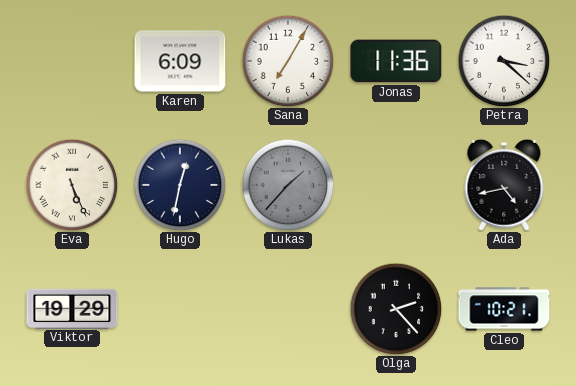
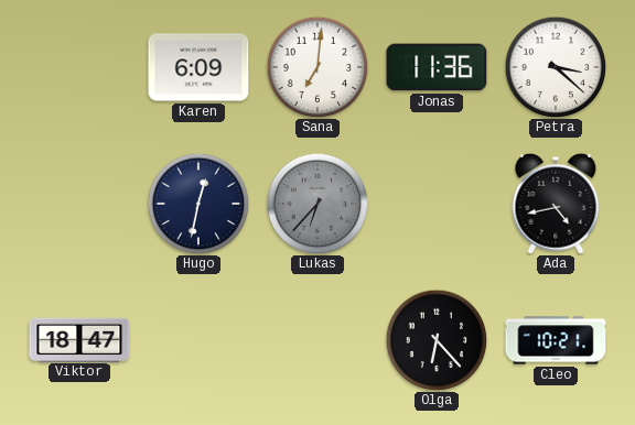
Sana: 7:05 -> 7:01 (317, 67)
Eva: 5:26 -> none (72, 185)
Lukas: 1:37 -> 6:37 (317, 204)
Viktor: 19:29 -> 18:47 (79, 339)
Olga: 2:23 -> 6:23 (437, 340)
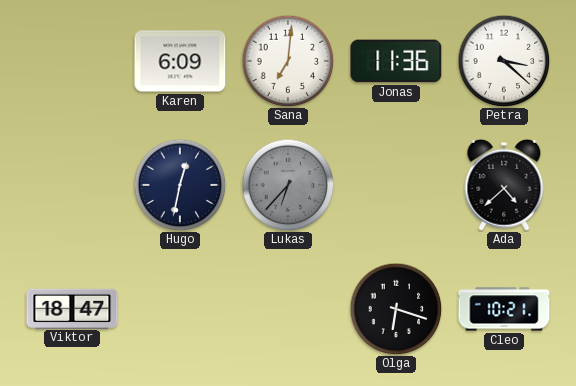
Ada: 4:43 -> 4:38 (504, 185)
Olga: 6:23 -> 6:18 (396, 309)
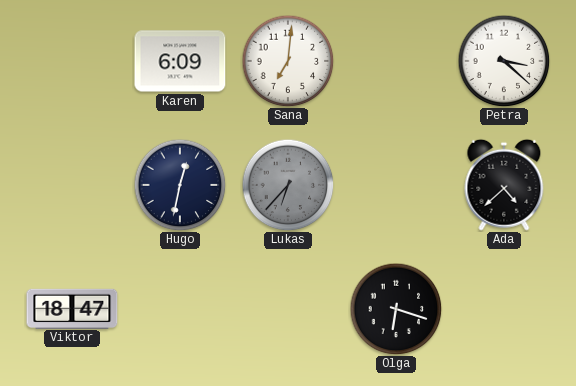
Jonas: 11:36 -> none (396, 61)
Cleo: 10:21 -> none (504, 309)
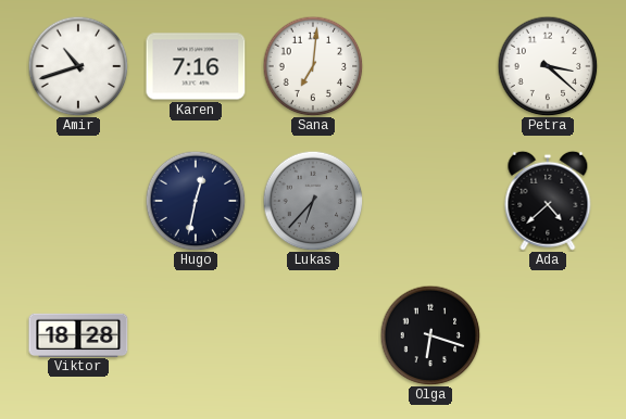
Amir: none -> 10:42 (78, 66)
Karen: 6:09 -> 7:16 (196, 66)
Viktor: 18:47 -> 18:28 (78, 334)
